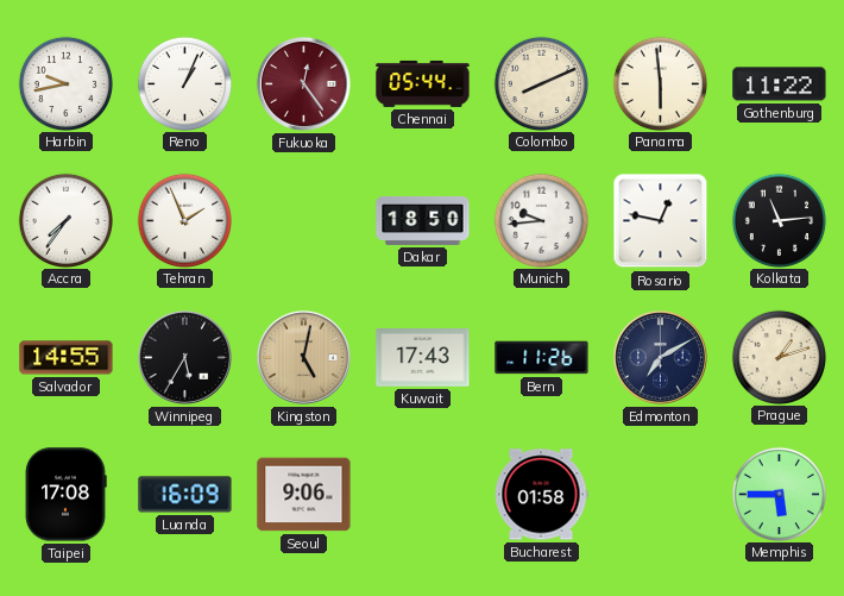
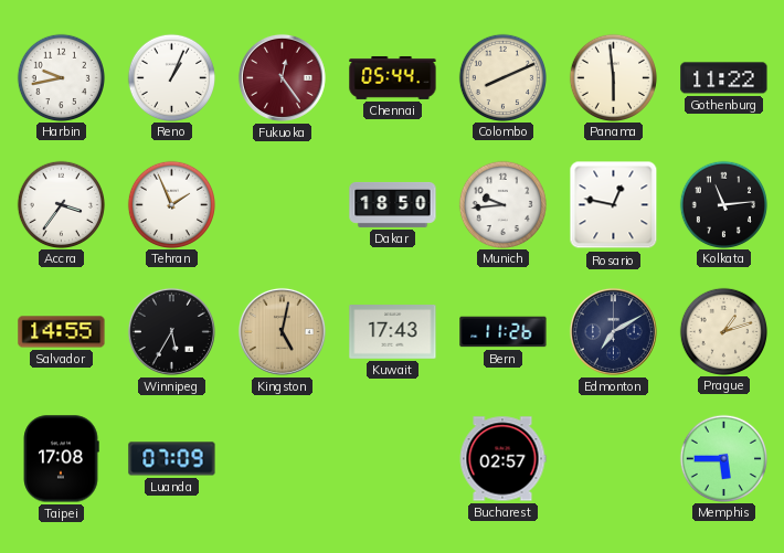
Accra: 7:36 -> 3:36 (61, 204)
Luanda: 16:09 -> 07:09 (172, 459)
Seoul: 9:06 -> none (304, 495)
Bucharest: 01:58 -> 02:57 (502, 459)
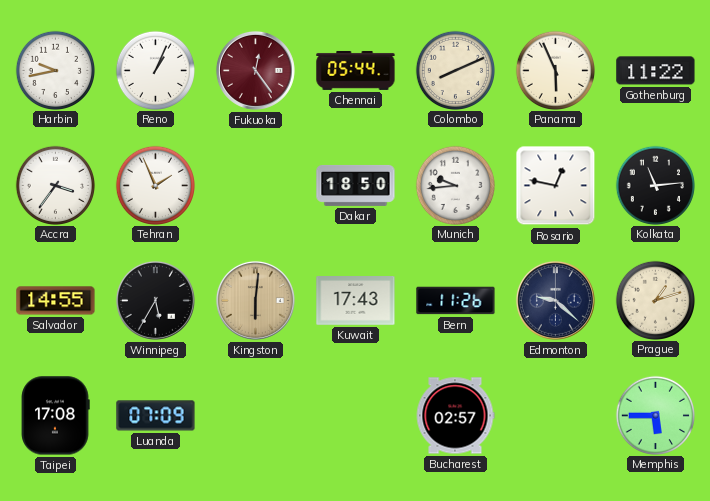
Panama: 5:59 -> 5:56 (555, 70)
Kingston: 5:02 -> 6:01 (255, 300)
Edmonton: 7:10 -> 9:22 (555, 300)
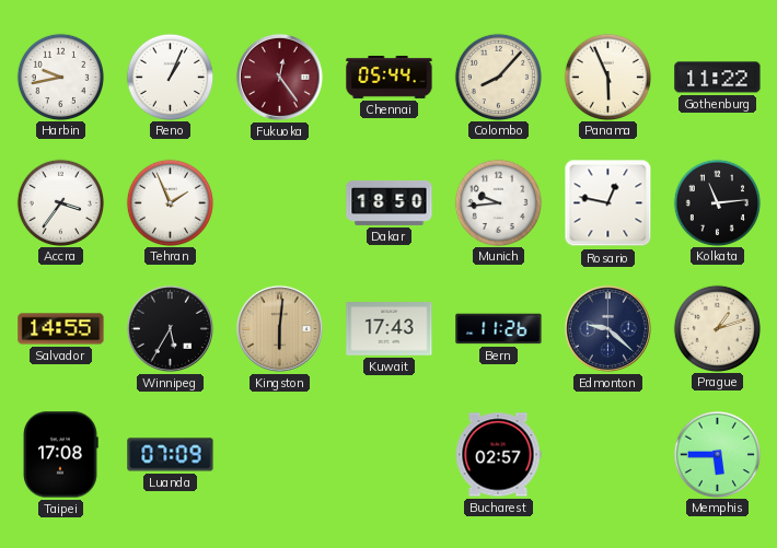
Colombo: 8:11 -> 8:07 (498, 77)
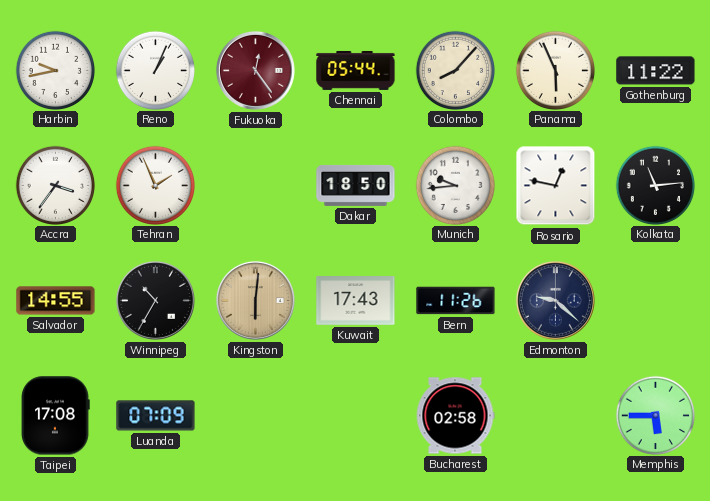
Winnipeg: 5:35 -> 10:35 (155, 300)
Prague: 1:12 -> none (717, 328)
Bucharest: 02:57 -> 02:58 (455, 416)
